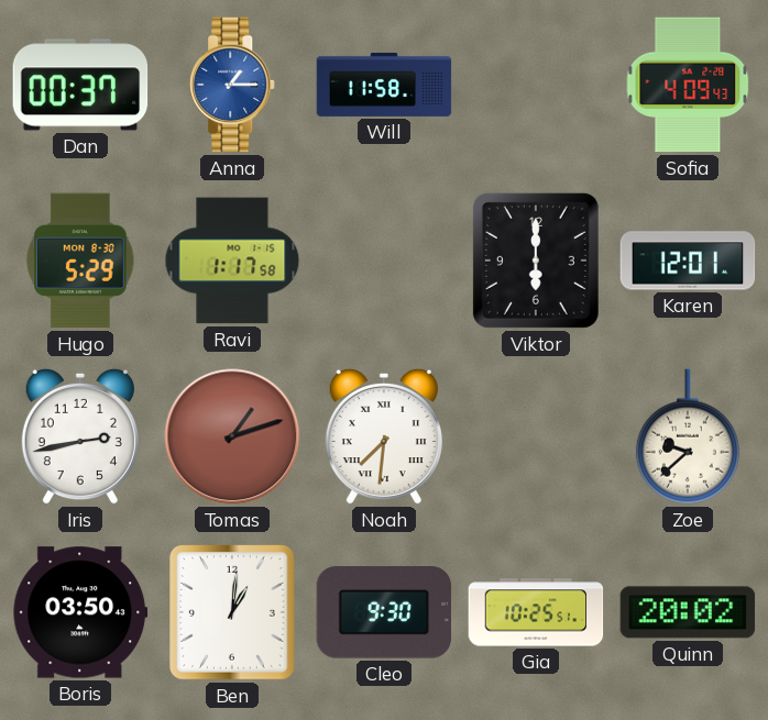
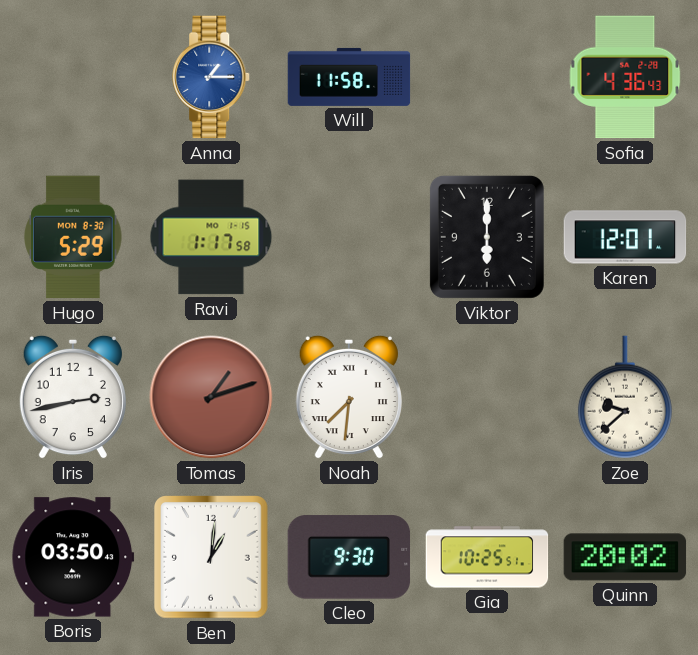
Dan: 00:37 -> none (80, 85)
Sofia: 4:09 -> 4:36 (625, 77)
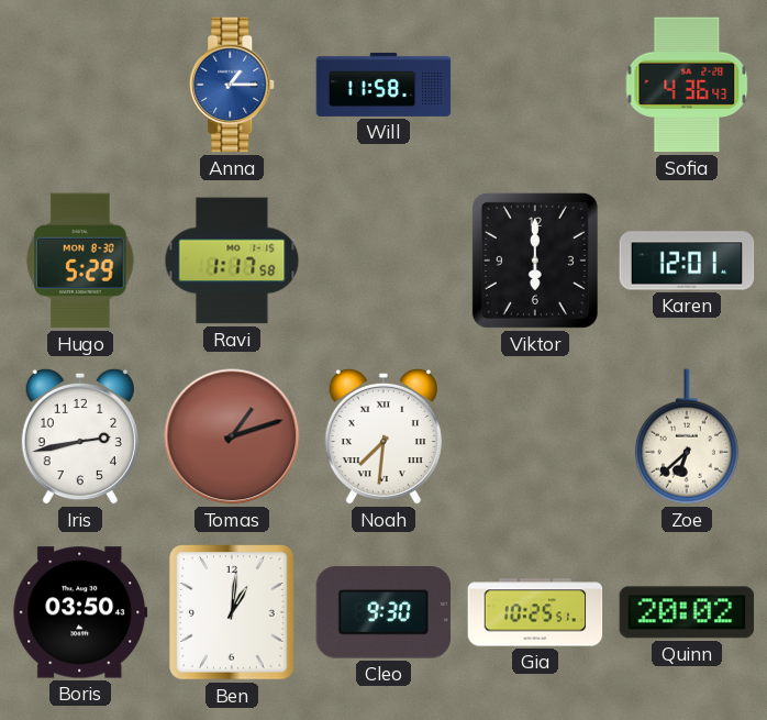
Zoe: 9:38 -> 6:38 (687, 436)
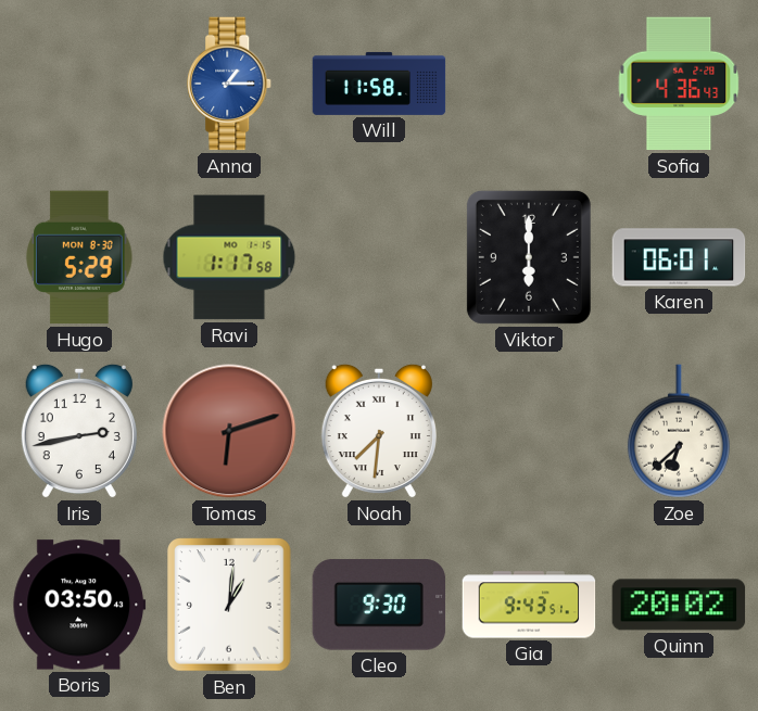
Karen: 12:01 -> 06:01 (679, 257)
Tomas: 1:12 -> 6:12 (229, 431)
Gia: 10:25 -> 9:43 (529, 605)
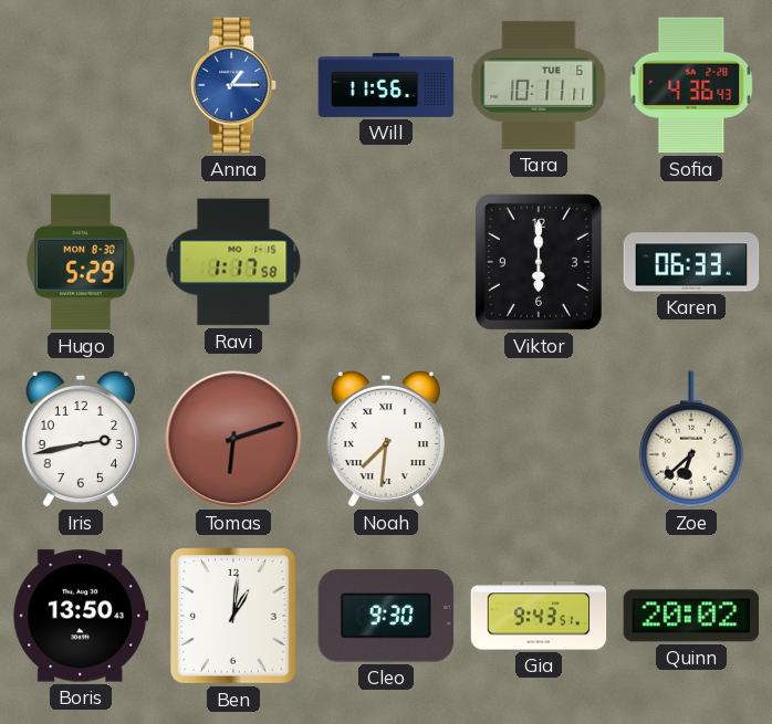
Will: 11:58 -> 11:56 (386, 85)
Tara: none -> 10:11 (539, 85)
Karen: 06:01 -> 06:33 (691, 262)
Boris: 03:50 -> 13:50 (81, 616)
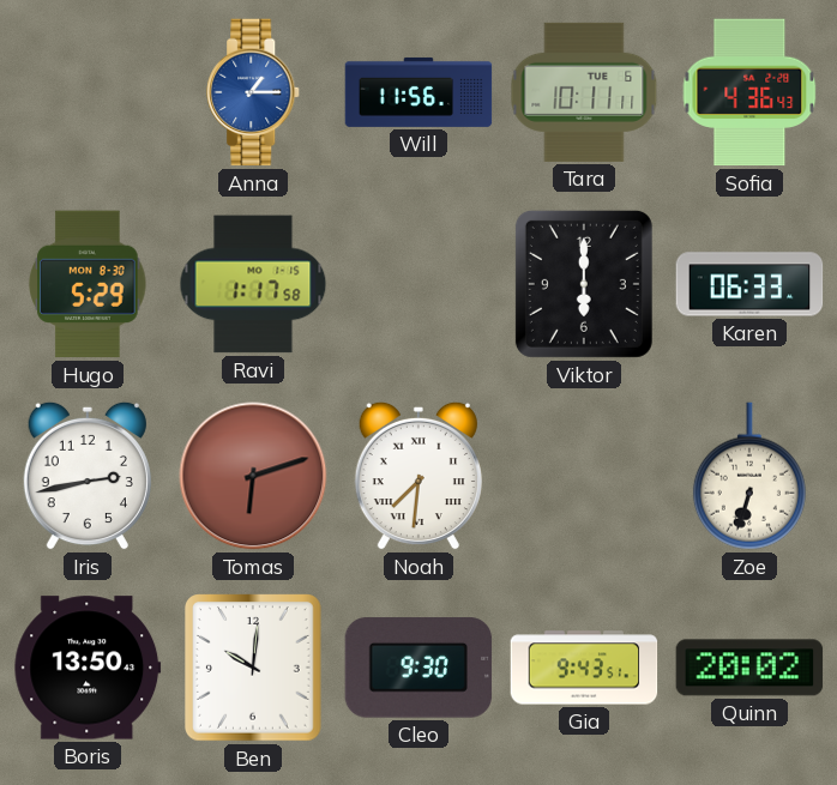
Zoe: 6:38 -> 6:33 (749, 476)
Ben: 1:01 -> 10:01 (254, 668)
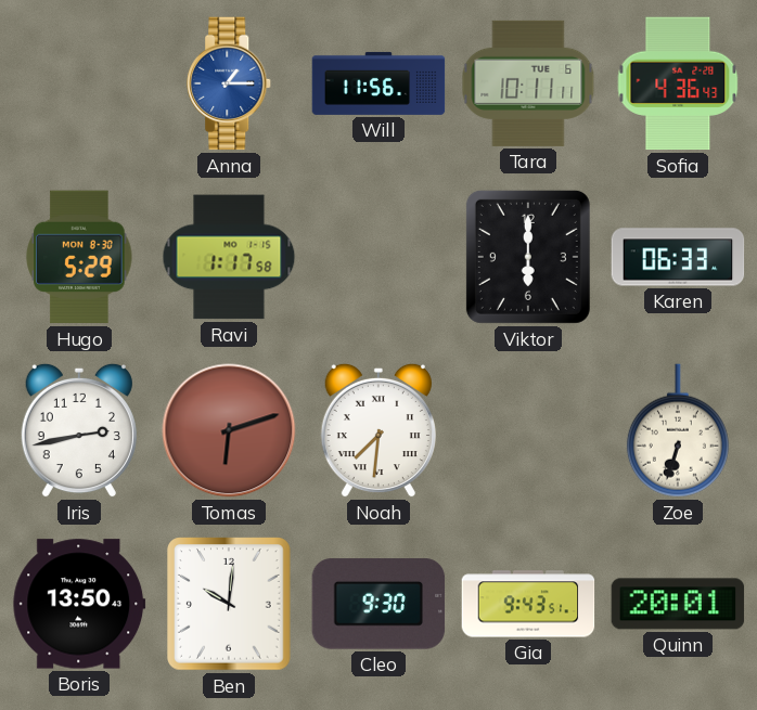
Quinn: 20:02 -> 20:01 (678, 604)
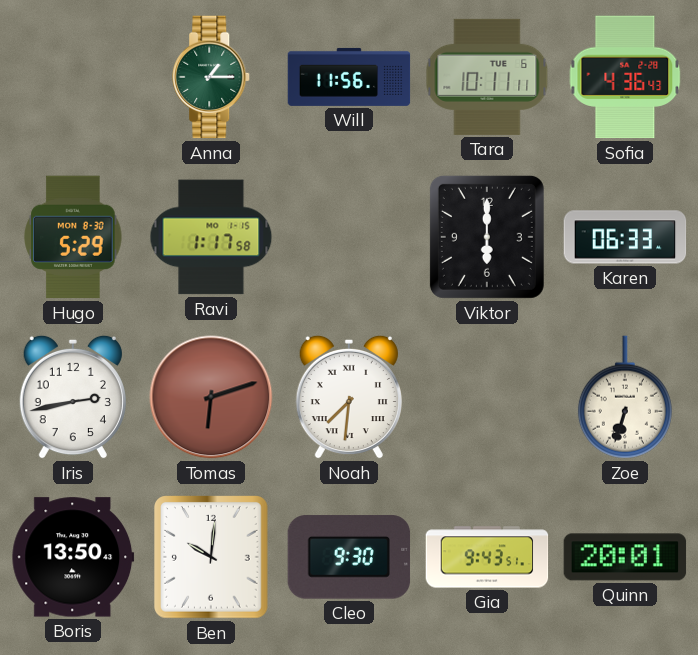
Anna dial: blue -> green (212, 77)
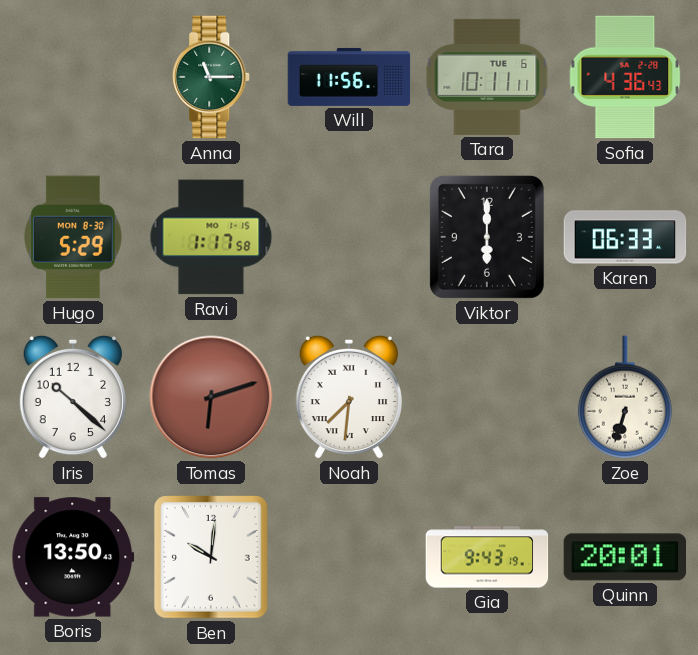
Anna: 1:15 -> 11:15 (212, 77)
Iris: 2:43 -> 10:22 (73, 397)
Cleo: 9:30 -> none (349, 557)
Gia: 9:43:51 -> 9:43:19 (487, 557)
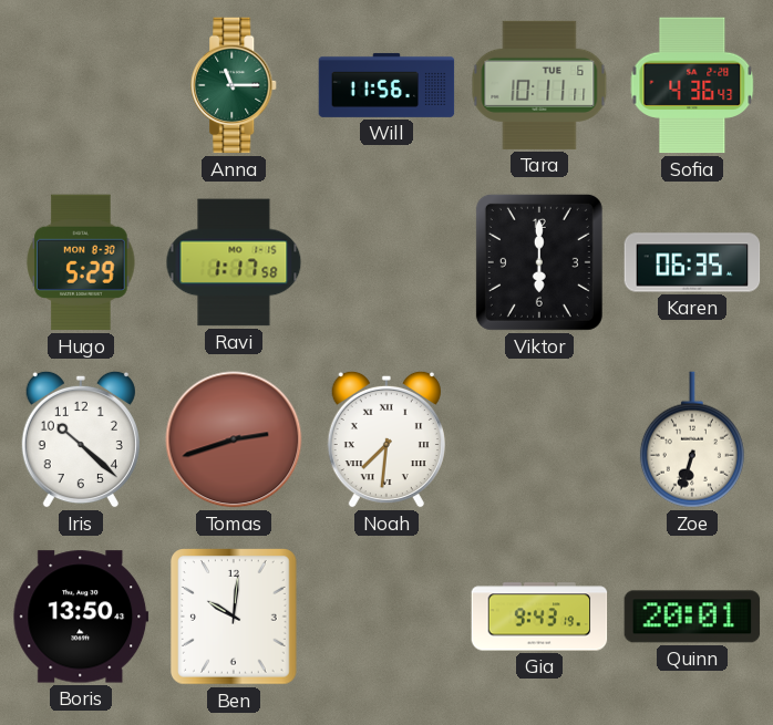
Karen: 06:33 -> 06:35 (692, 262)
Tomas: 6:12 -> 2:42 (234, 439)
